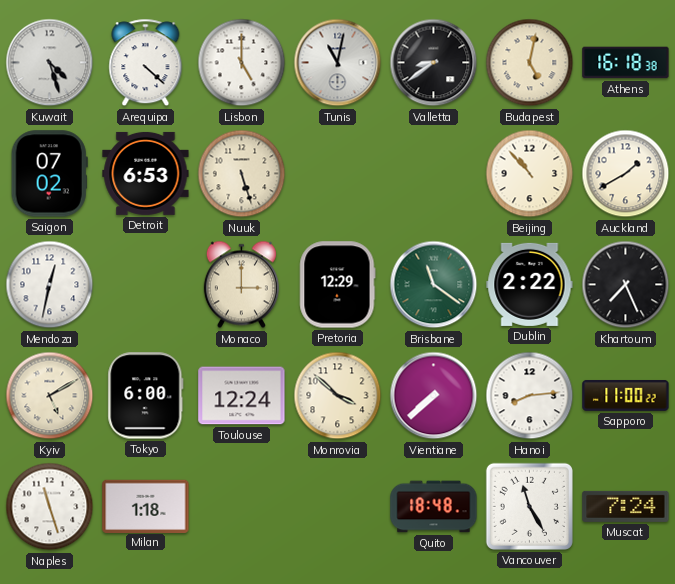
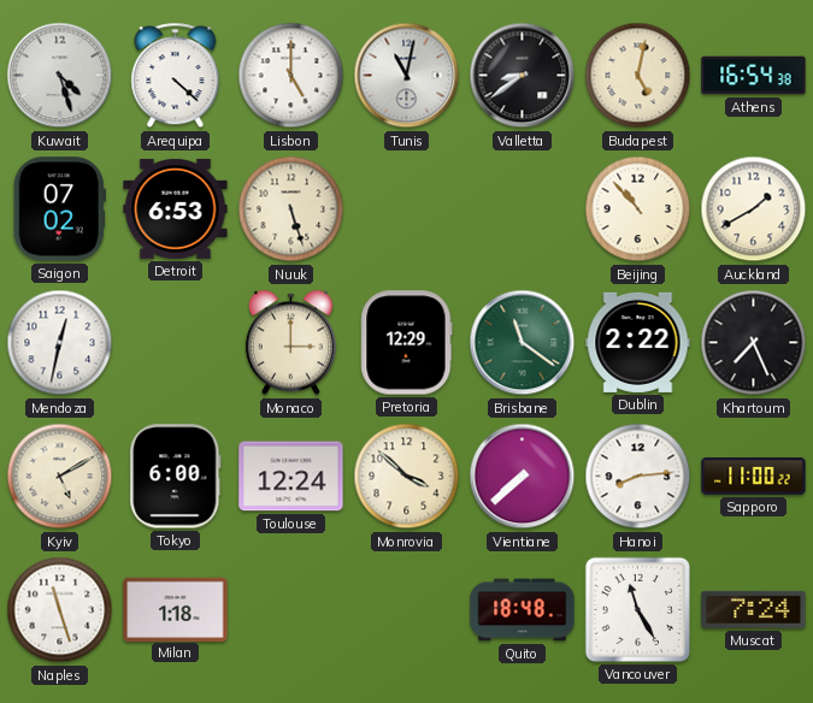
Athens: 16:18 -> 16:54 (754, 76)
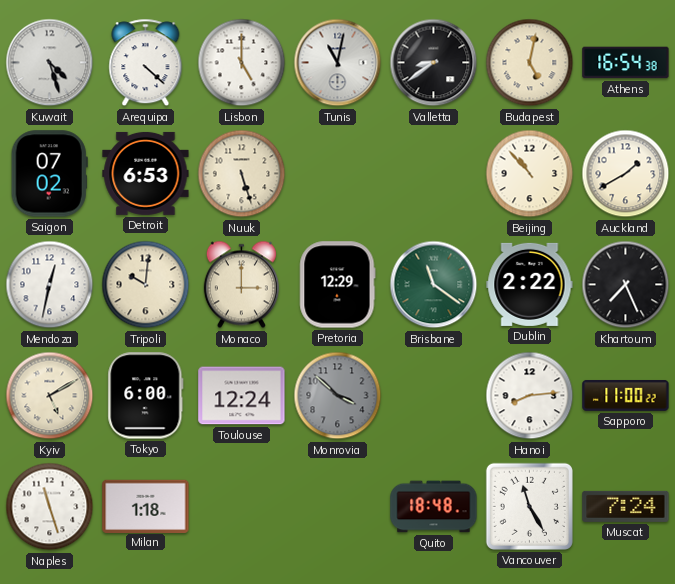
Tripoli: none -> 10:01 (146, 285)
Monrovia dial: cream -> grey (338, 396)
Vientiane: 7:38 -> none (523, 477)
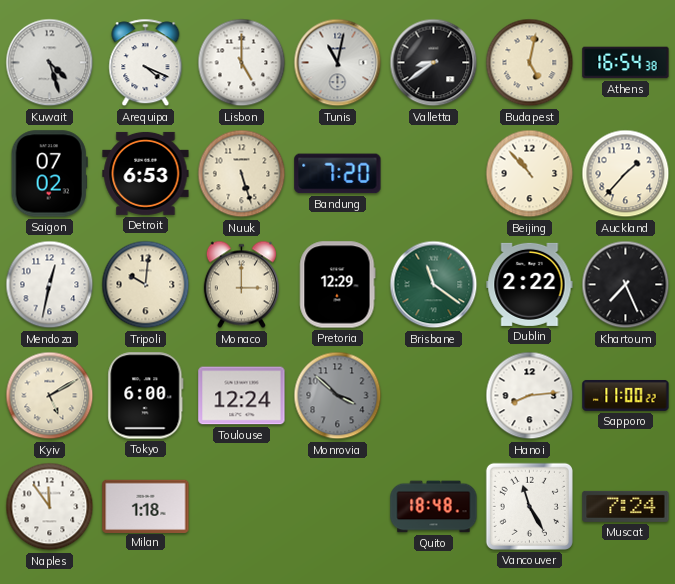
Arequipa: 4:22 -> 4:19 (146, 63)
Bandung: none -> 7:20 (338, 174)
Auckland: 1:40 -> 1:37 (626, 174)
Naples: 11:27 -> 11:54 (50, 507)
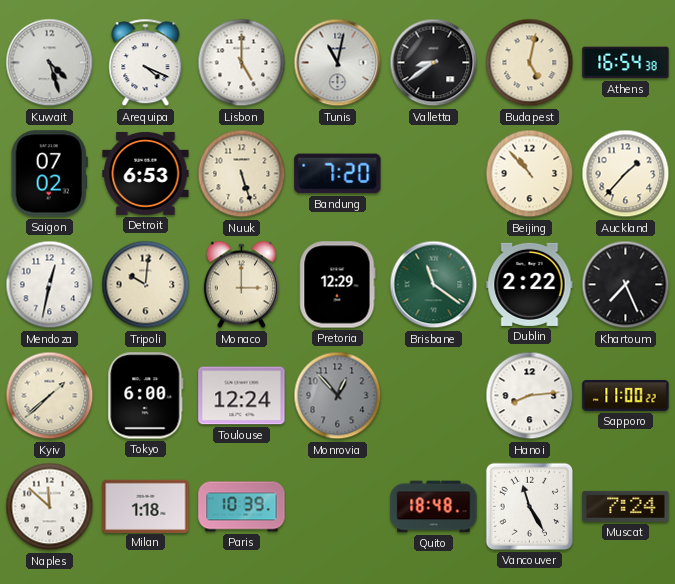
Kyiv: 5:10 -> 1:38 (50, 396)
Monrovia: 3:52 -> 12:53 (338, 396)
Naples: 11:54 -> 11:52 (50, 507)
Paris: none -> 10:39 (242, 507)
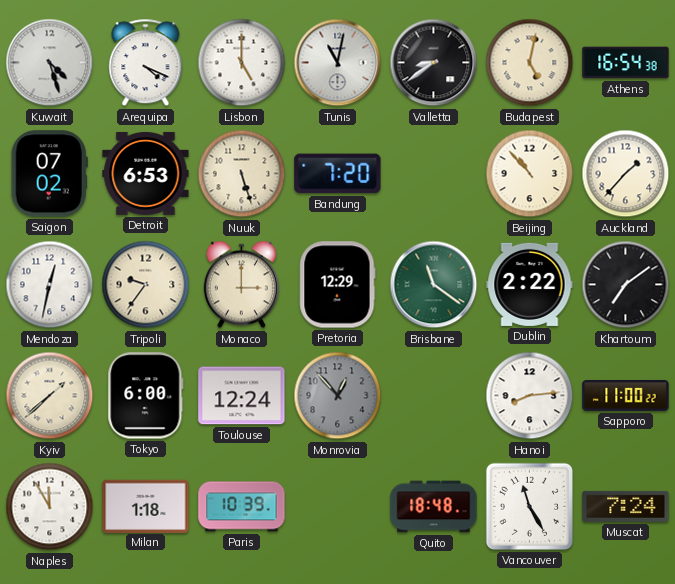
Tripoli: 10:01 -> 9:36 (146, 285)
Khartoum: 7:26 -> 7:09 (626, 285)
Naples: 11:52 -> 11:55 (50, 507)
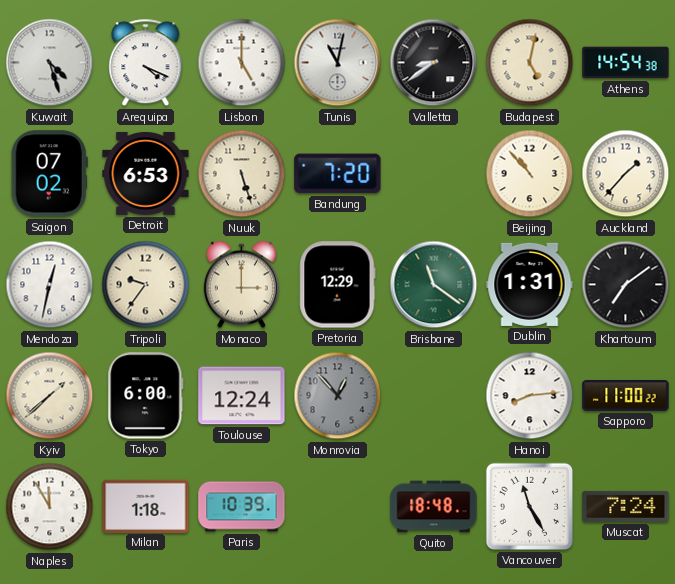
Athens: 16:54 -> 14:54 (626, 63)
Dublin: 2:22 -> 1:31 (530, 284)
